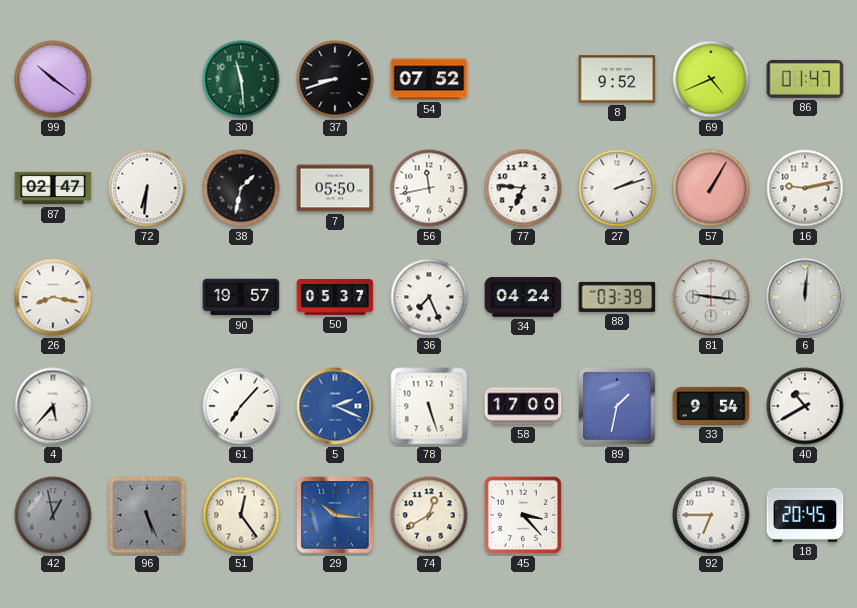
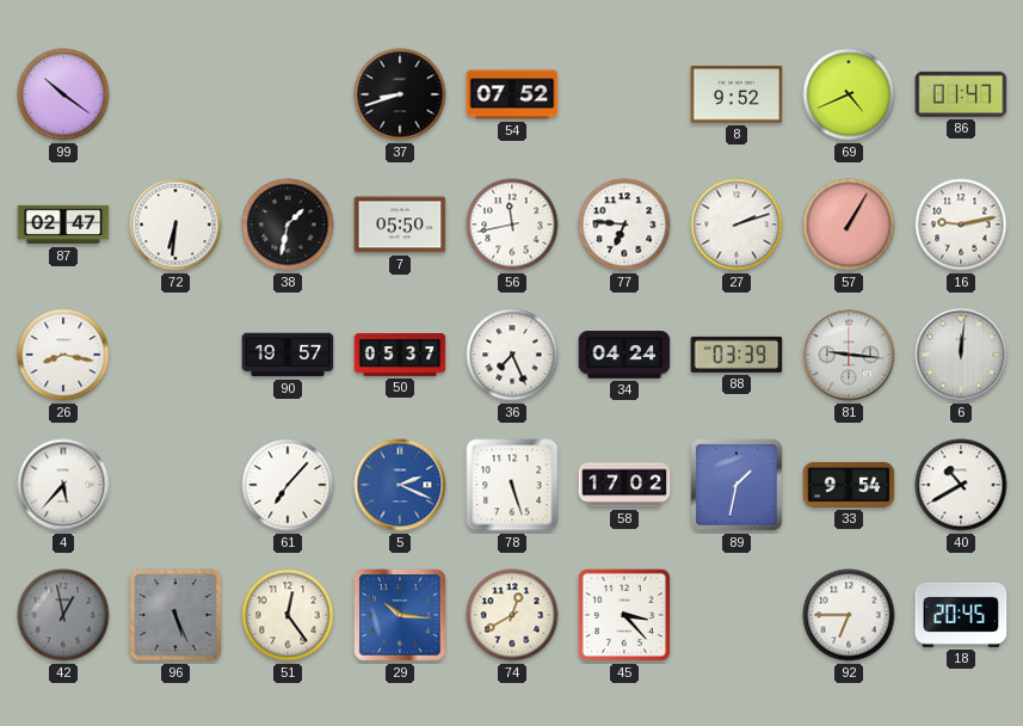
30: 11:29 -> none (241, 79)
58: 17:00 -> 17:02 (624, 485)
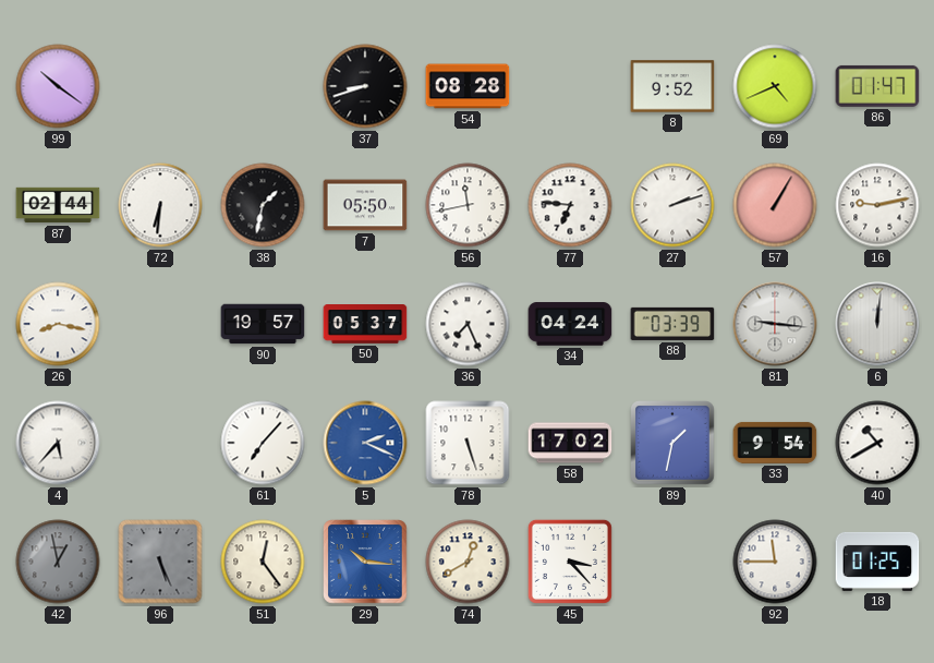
54: 07:52 -> 08:28 (468, 86)
87: 02:47 -> 02:44 (58, 205)
92: 6:45 -> 11:45 (775, 562)
18: 20:45 -> 01:25 (877, 562)
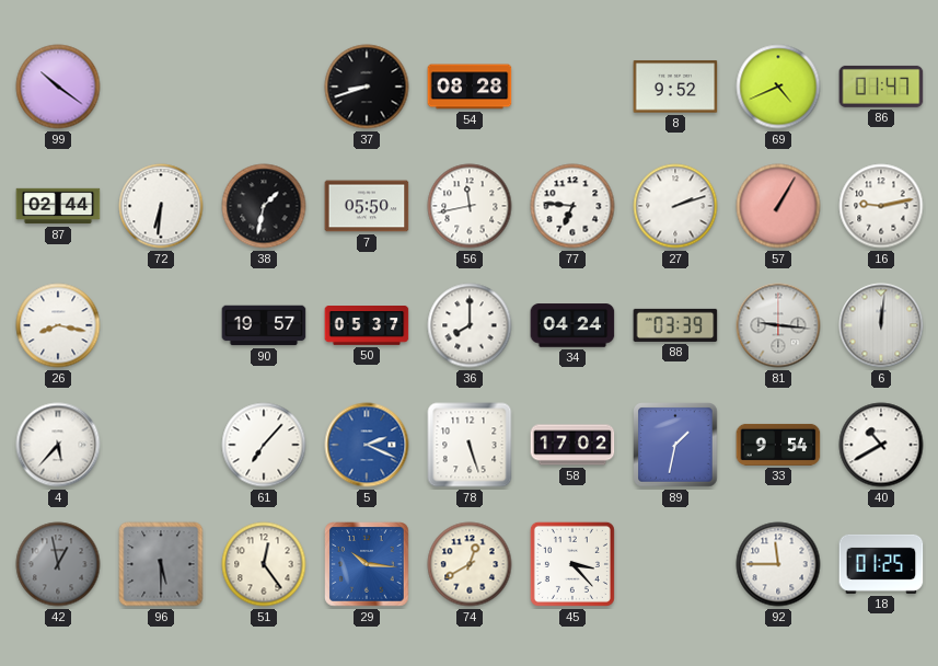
36: 7:26 -> 8:00 (470, 325)
96: 5:26 -> 5:30 (161, 564)
